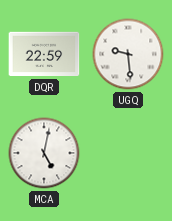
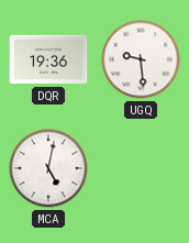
DQR: 22:59 -> 19:36 (48, 59)
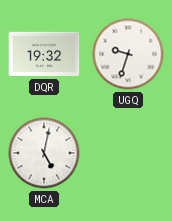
DQR: 19:36 -> 19:32 (44, 54)
UGQ: 9:29 -> 9:33 (128, 54)
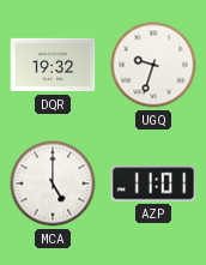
MCA: 5:02 -> 5:00 (53, 183)
AZP: none -> 11:01 (153, 183)
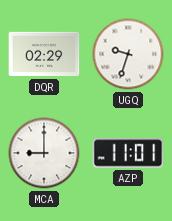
DQR: 19:32 -> 02:29 (44, 54)
MCA: 5:00 -> 9:00 (44, 153)
